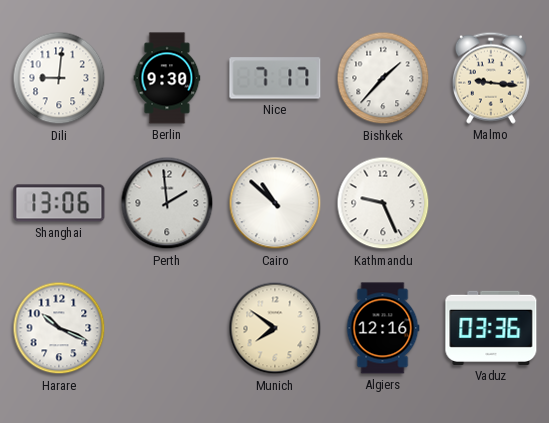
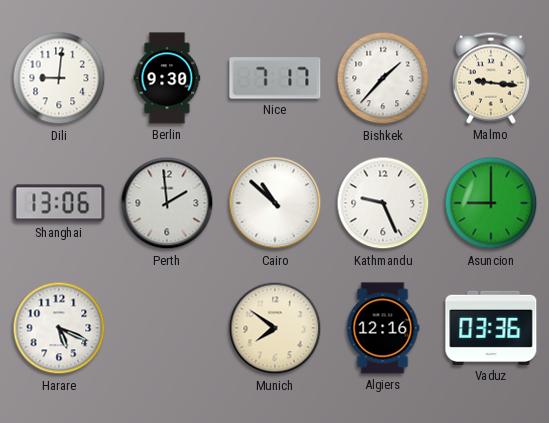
Asuncion: none -> 9:00 (491, 203)
Harare: 10:19 -> 5:19 (59, 328)
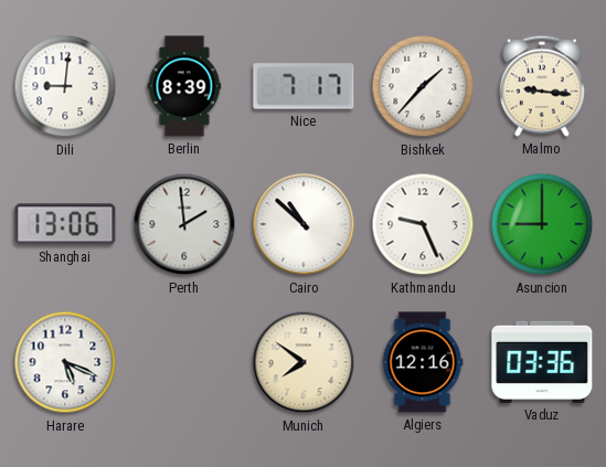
Berlin: 9:30 -> 8:39 (184, 86)
